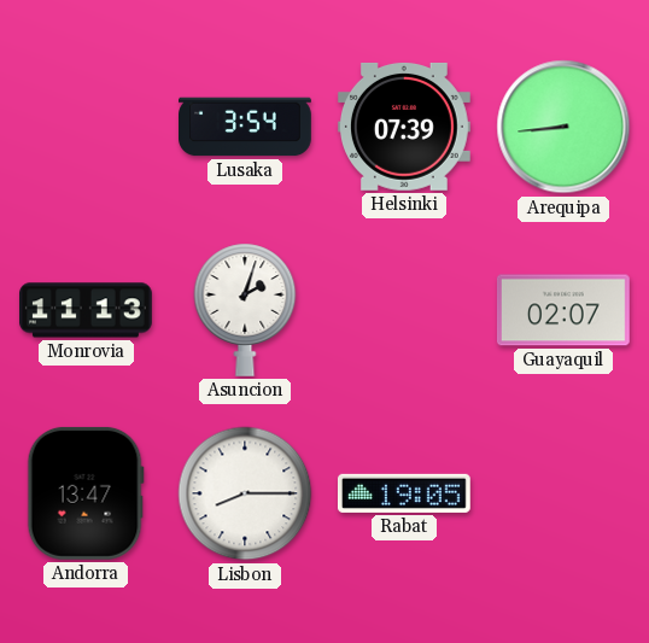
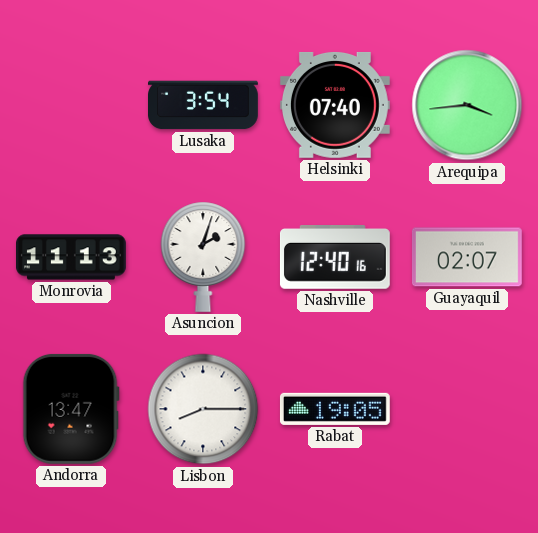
Helsinki: 07:39 -> 07:40 (335, 105)
Arequipa: 8:44 -> 3:44 (467, 105)
Nashville: none -> 12:40 (335, 258)
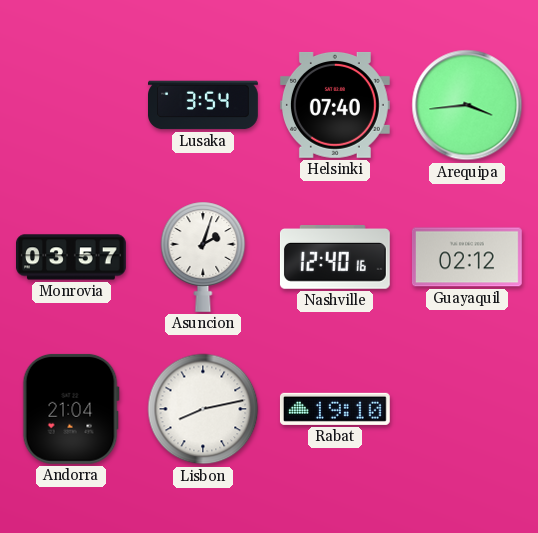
Monrovia: 11:13 -> 03:57 (72, 257)
Guayaquil: 02:07 -> 02:12 (467, 257)
Andorra: 13:47 -> 21:04 (71, 409)
Lisbon: 8:15 -> 8:13 (203, 409)
Rabat: 19:05 -> 19:10 (335, 409)
